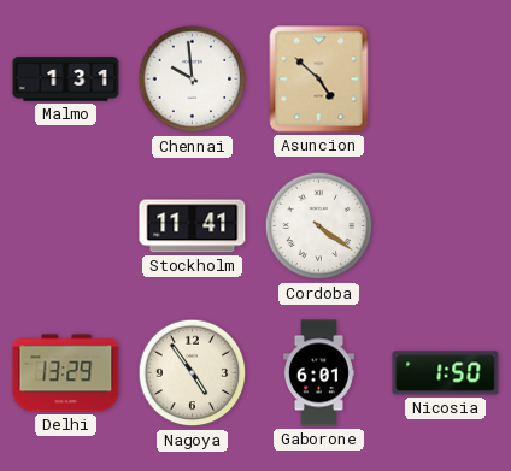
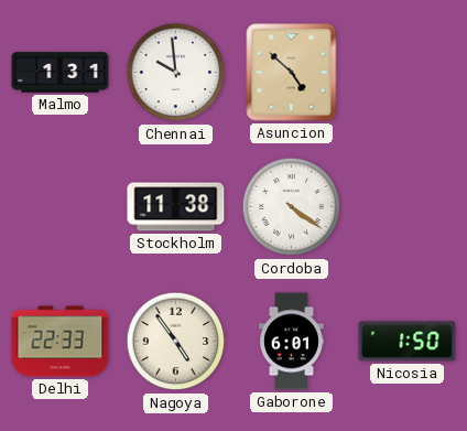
Stockholm: 11:41 -> 11:38 (176, 207)
Delhi: 13:29 -> 22:33 (61, 342)
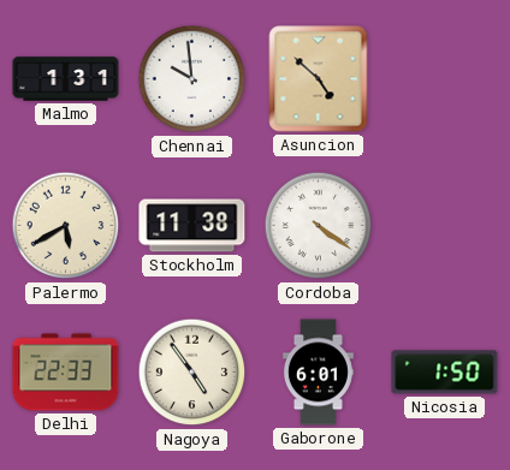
Palermo: none -> 5:40 (66, 226)
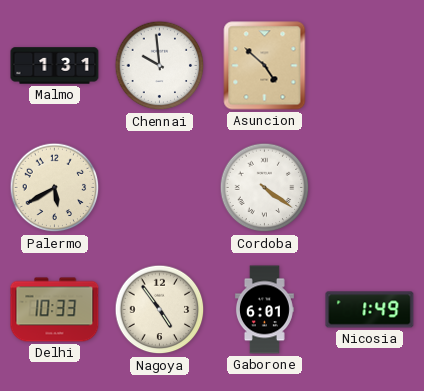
Stockholm: 11:38 -> none (192, 226)
Delhi: 22:33 -> 10:33 (55, 310)
Nicosia: 1:50 -> 1:49 (370, 310)
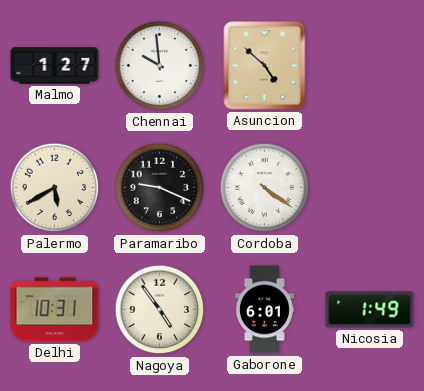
Malmo: 1:31 -> 1:27 (55, 66)
Paramaribo: none -> 9:19 (160, 188)
Delhi: 10:33 -> 10:31 (55, 310)
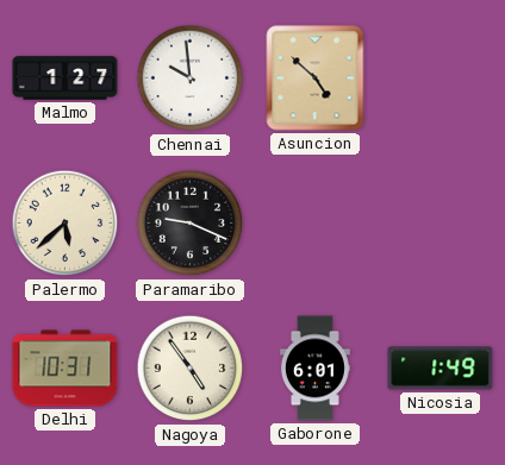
Palermo: 5:40 -> 5:38 (66, 224)
Cordoba: 4:21 -> none (265, 188)
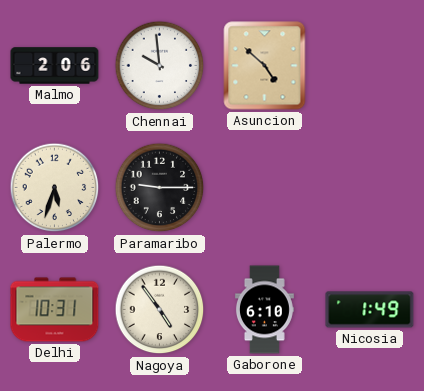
Malmo: 1:27 -> 2:06 (55, 66)
Palermo: 5:38 -> 5:33 (55, 188)
Paramaribo: 9:19 -> 9:15 (160, 188)
Gaborone: 6:01 -> 6:10 (264, 310)
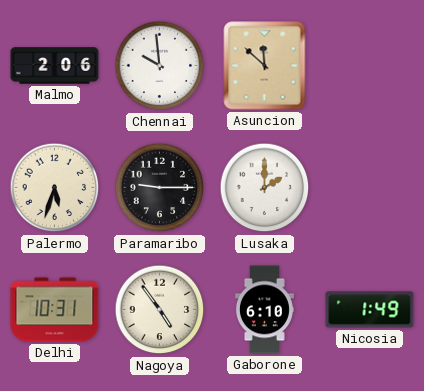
Asuncion: 4:52 -> 11:52 (265, 66)
Lusaka: none -> 2:00 (265, 188)
